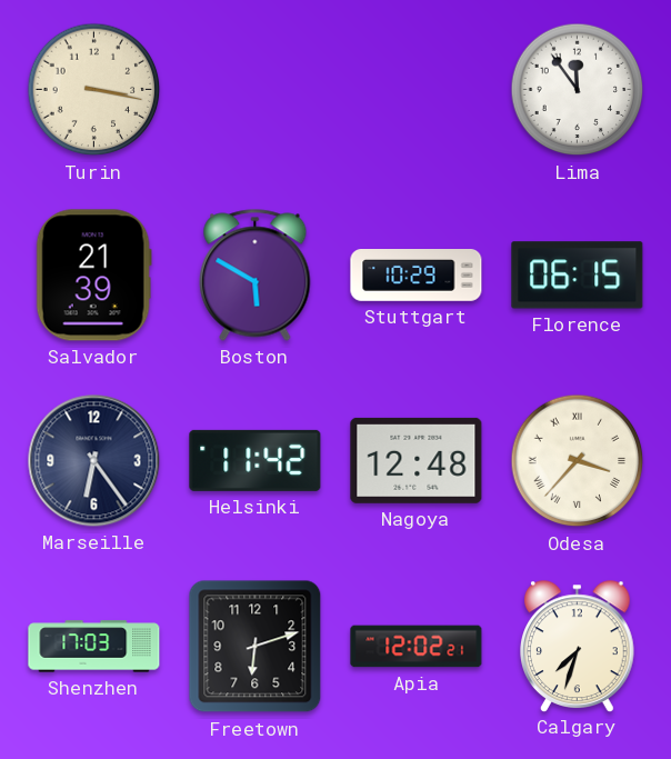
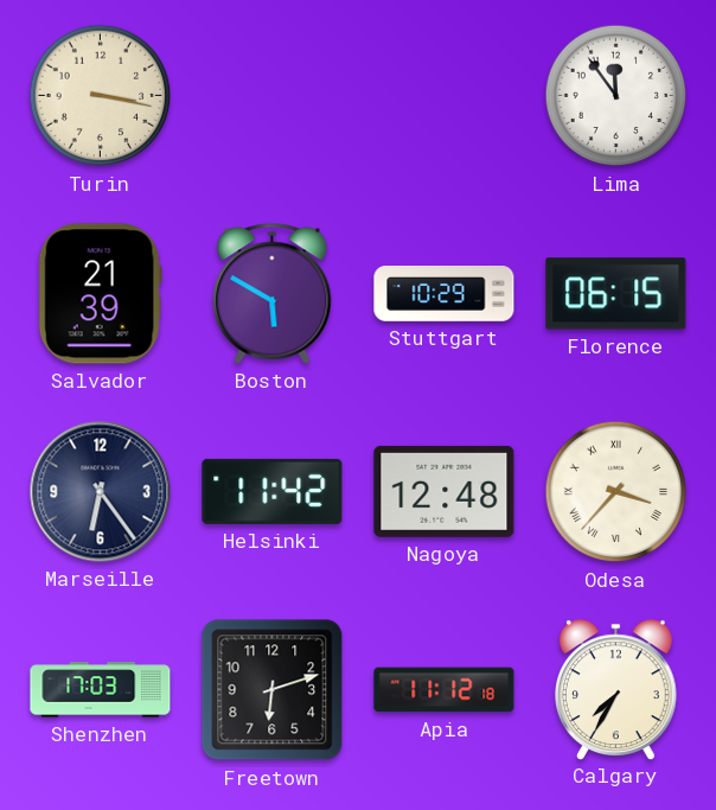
Apia: 12:02 -> 11:12 (445, 690)
Calgary: 7:33 -> 7:35 (616, 689)
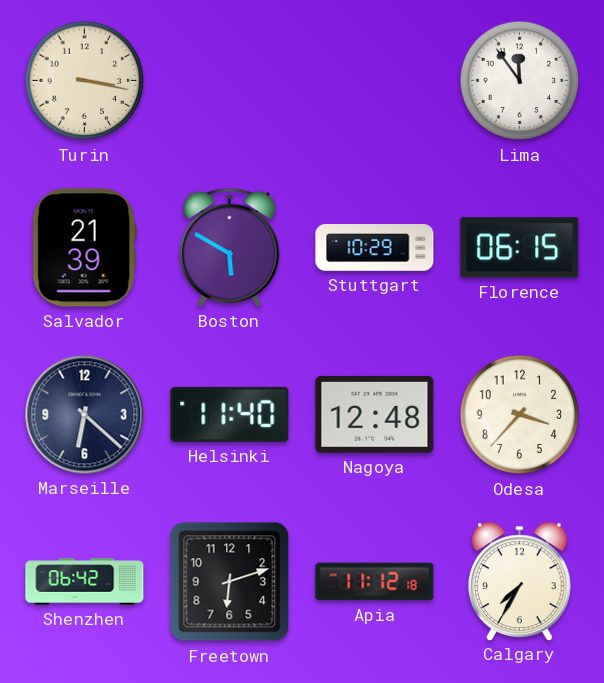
Marseille: 6:24 -> 6:22 (85, 415)
Helsinki: 11:42 -> 11:40 (230, 414)
Odesa numerals: Roman -> Arabic (520, 415)
Shenzhen: 17:03 -> 06:42 (85, 582)
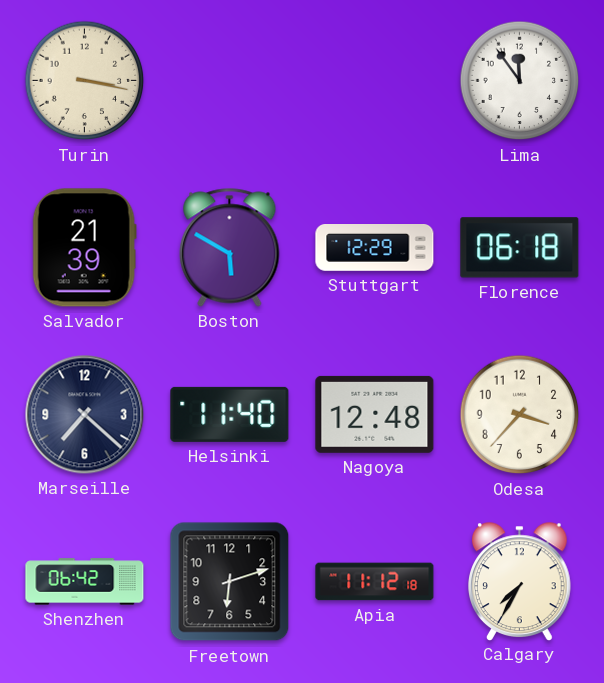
Stuttgart: 10:29 -> 12:29 (375, 248)
Florence: 06:15 -> 06:18 (520, 248)
Marseille: 6:22 -> 7:22 (85, 415)
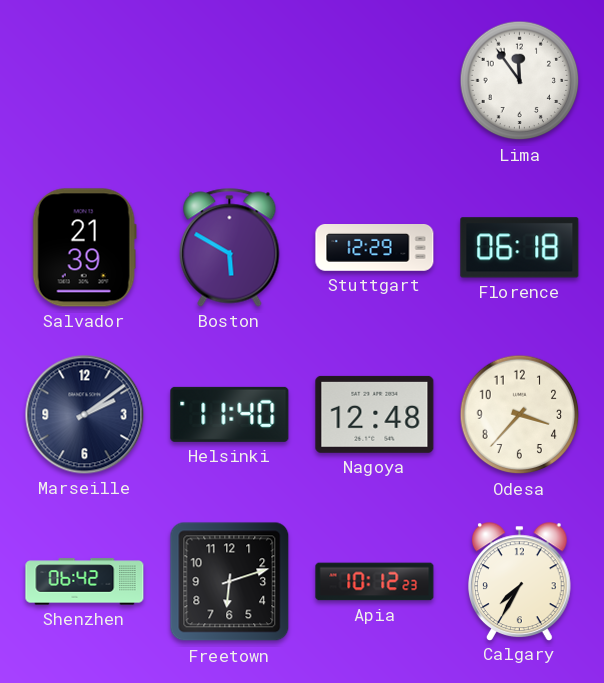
Turin: 3:17 -> none (85, 81)
Marseille: 7:22 -> 2:09 (85, 415)
Apia: 11:12 -> 10:12 (375, 582)
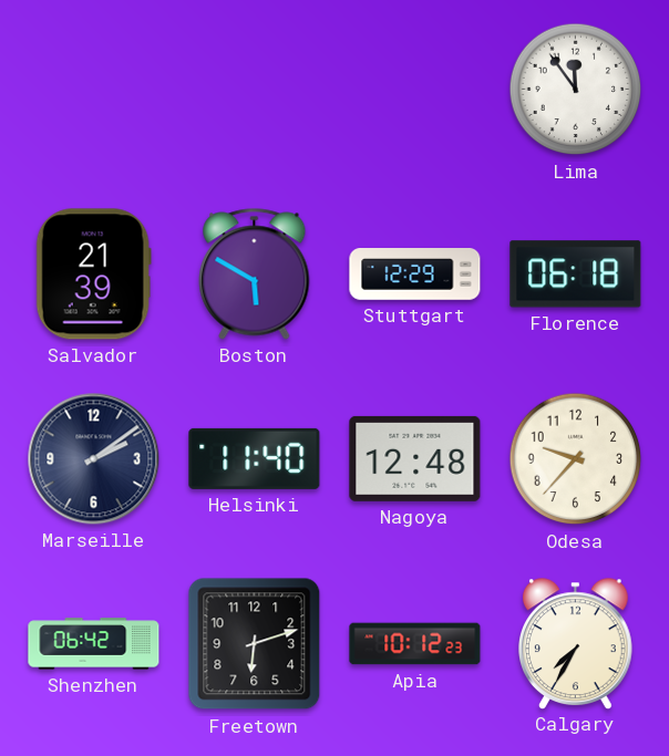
Odesa: 3:37 -> 9:37 (576, 459)
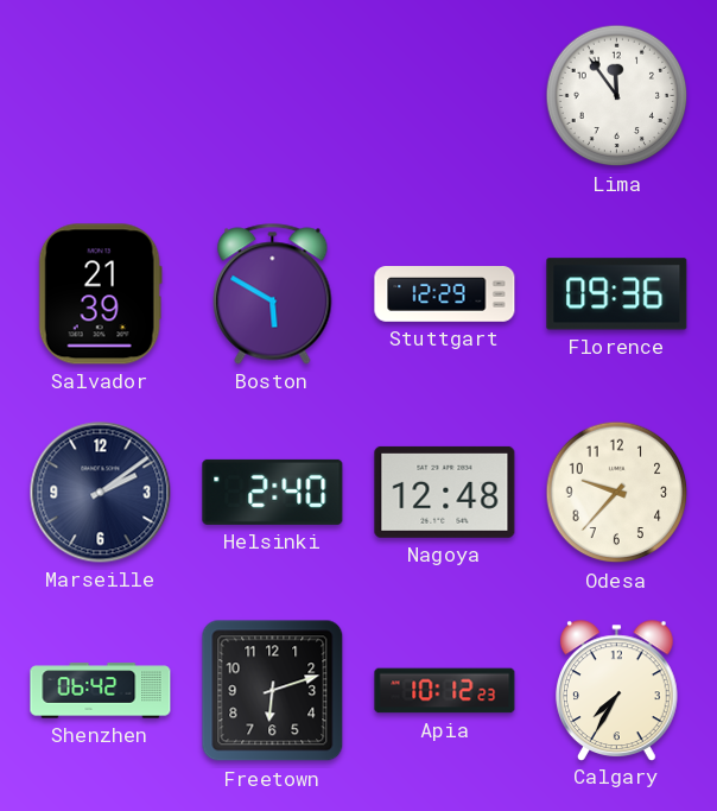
Florence: 06:18 -> 09:36 (617, 294)
Helsinki: 11:40 -> 2:40 (273, 492)
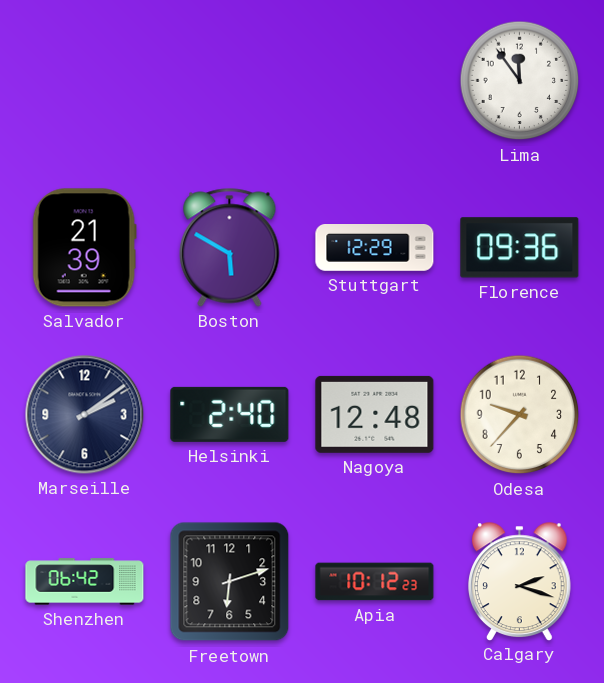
Calgary: 7:35 -> 2:18 (520, 581)
